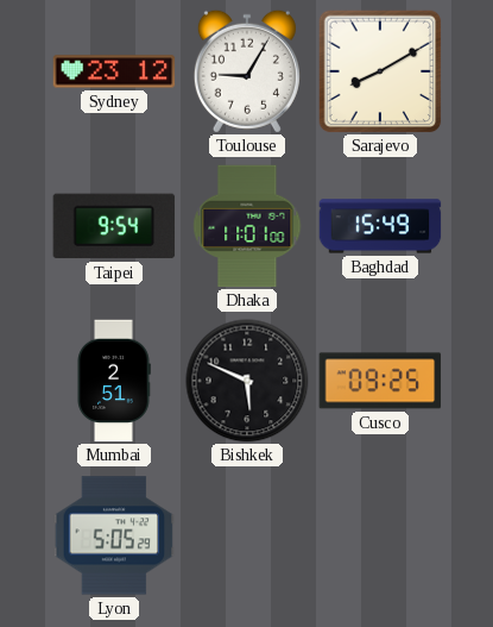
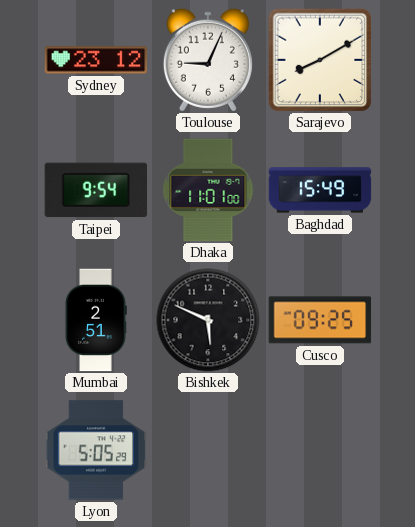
Toulouse: 9:05 -> 9:04 (208, 60)
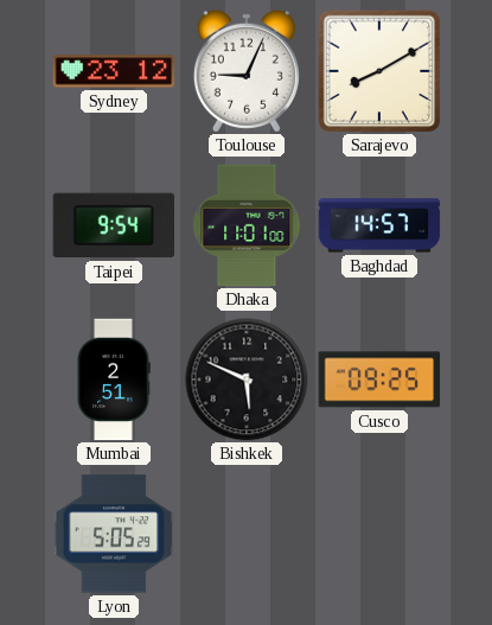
Baghdad: 15:49 -> 14:57 (379, 225)
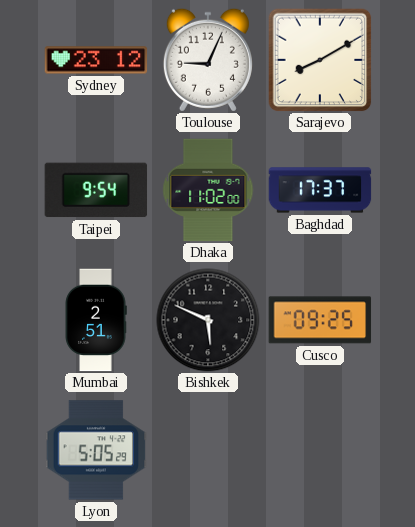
Dhaka: 11:01 -> 11:02 (208, 190)
Baghdad: 14:57 -> 17:37 (320, 190)
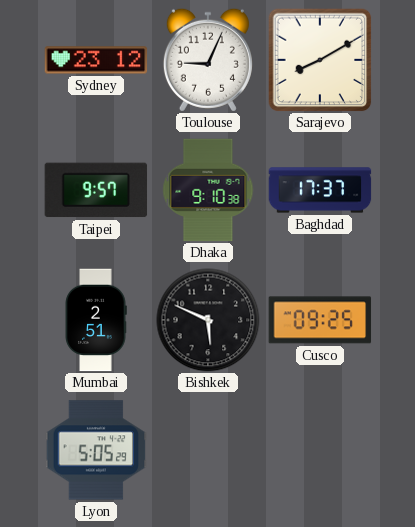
Taipei: 9:54 -> 9:57 (96, 190)
Dhaka: 11:02 -> 9:10 (208, 190)
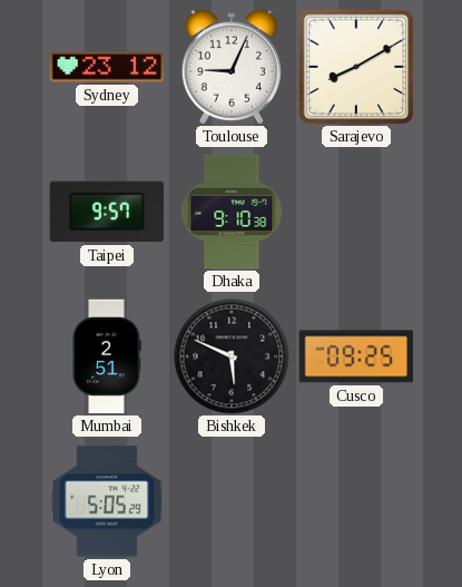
Baghdad: 17:37 -> none (320, 190)
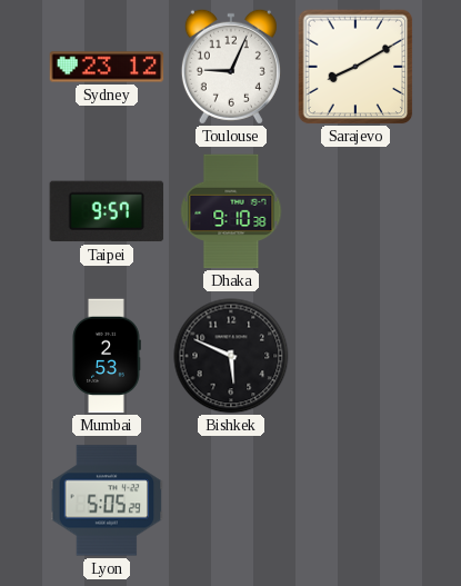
Mumbai: 2:51 -> 2:53 (107, 356)
Cusco: 09:25 -> none (356, 356)
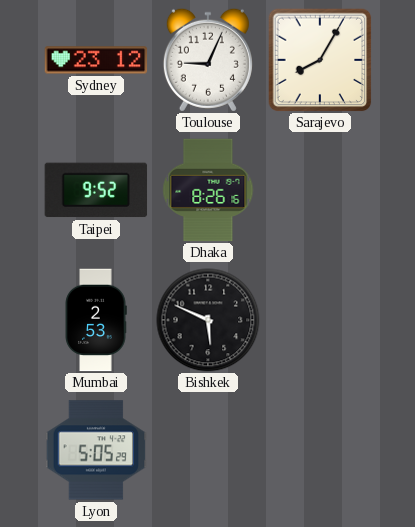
Sarajevo: 8:10 -> 8:05 (320, 60)
Taipei: 9:57 -> 9:52 (96, 190)
Dhaka: 9:10 -> 8:26 (208, 190)
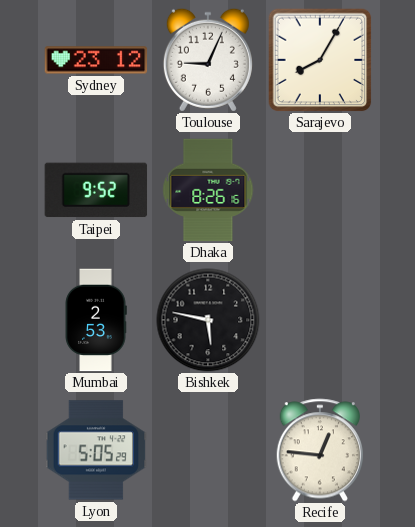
Bishkek: 5:49 -> 5:47 (208, 320)
Recife: none -> 12:46 (319, 450)
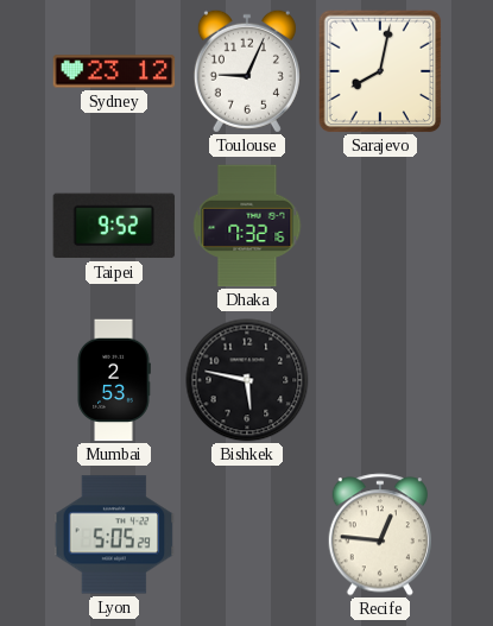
Sarajevo: 8:05 -> 8:02 (380, 71)
Dhaka: 8:26 -> 7:32 (247, 226)
